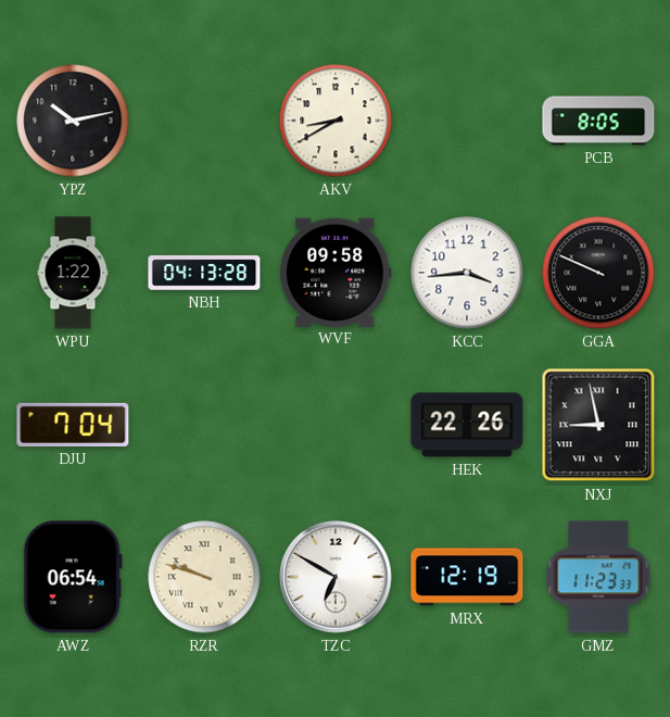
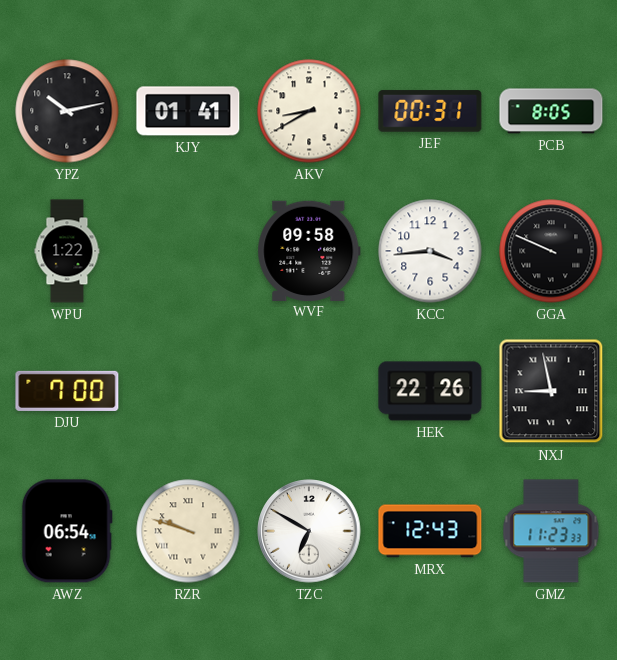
KJY: none -> 01:41 (188, 111)
JEF: none -> 00:31 (430, 111)
NBH: 04:13 -> none (204, 273)
DJU: 7:04 -> 7:00 (67, 391)
MRX: 12:19 -> 12:43 (430, 531)
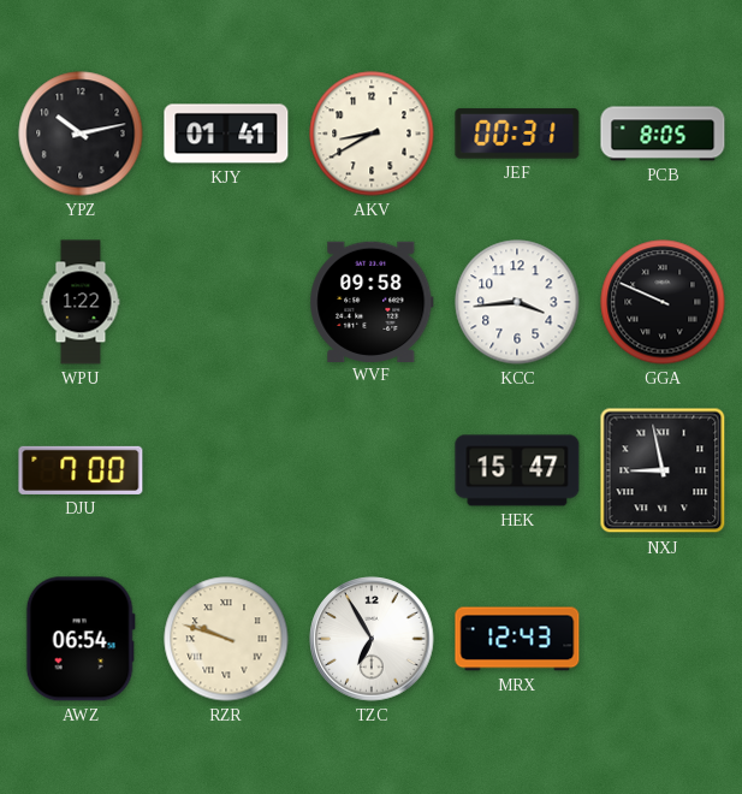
HEK: 22:26 -> 15:47 (517, 470)
TZC: 6:50 -> 6:55 (372, 639)
GMZ: 11:23 -> none (551, 531)
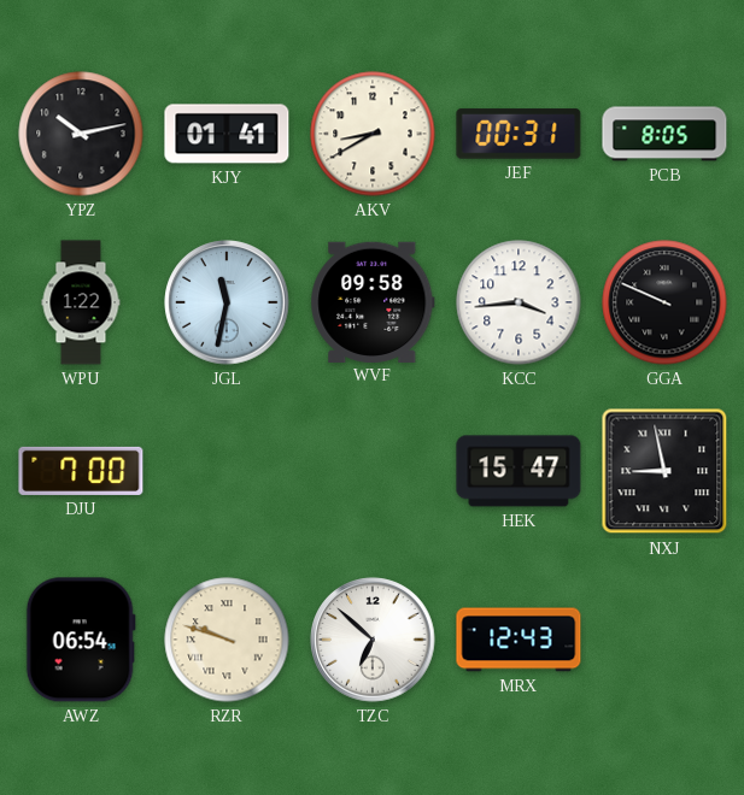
JGL: none -> 11:32 (227, 302)
TZC: 6:55 -> 6:52 (373, 640)
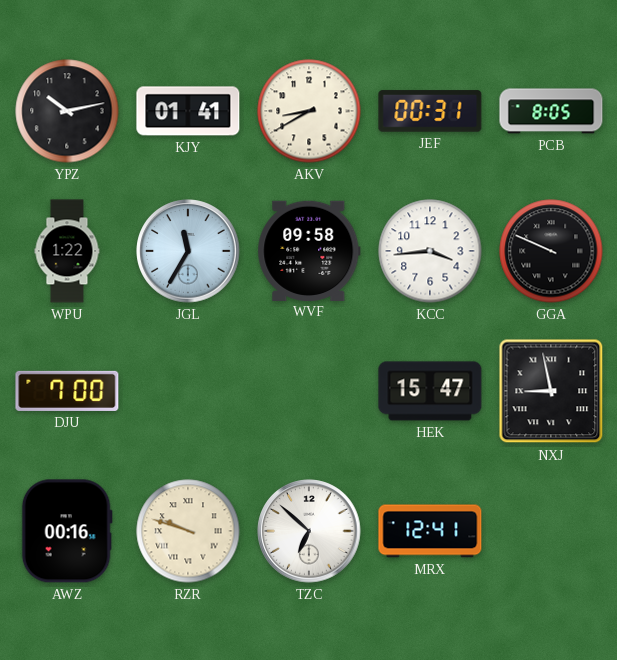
JGL: 11:32 -> 11:35 (188, 251)
AWZ: 06:54 -> 00:16 (67, 531)
MRX: 12:43 -> 12:41 (430, 531)
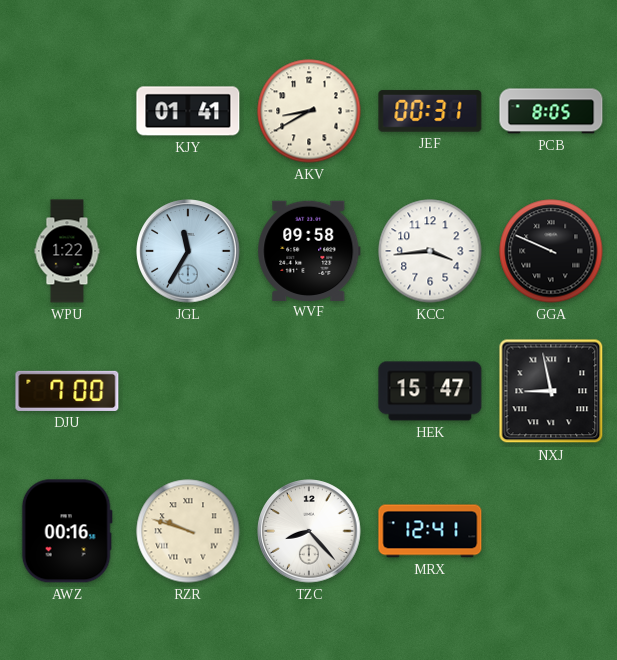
YPZ: 10:13 -> none (67, 111)
TZC: 6:52 -> 8:23 (309, 531)
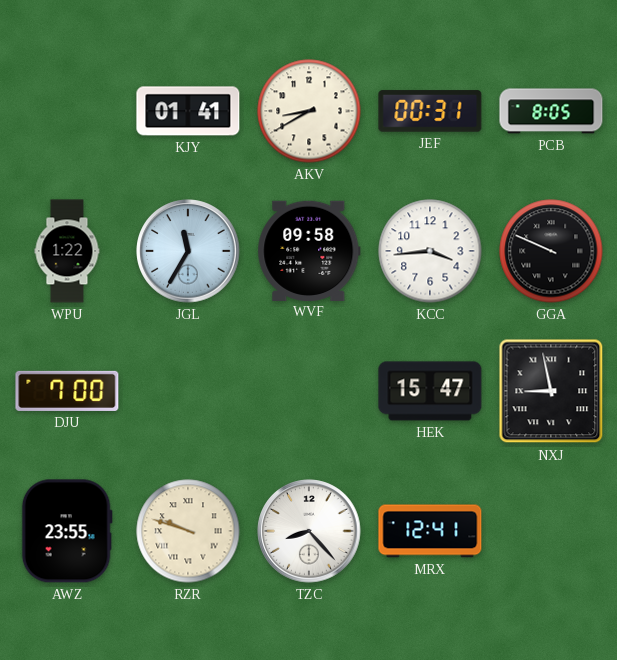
AWZ: 00:16 -> 23:55 (67, 531)
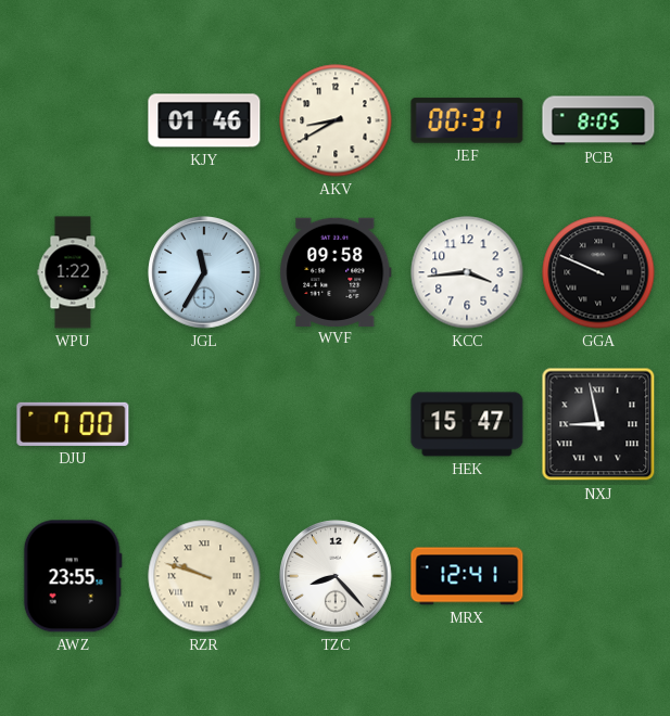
KJY: 01:41 -> 01:46 (204, 120)
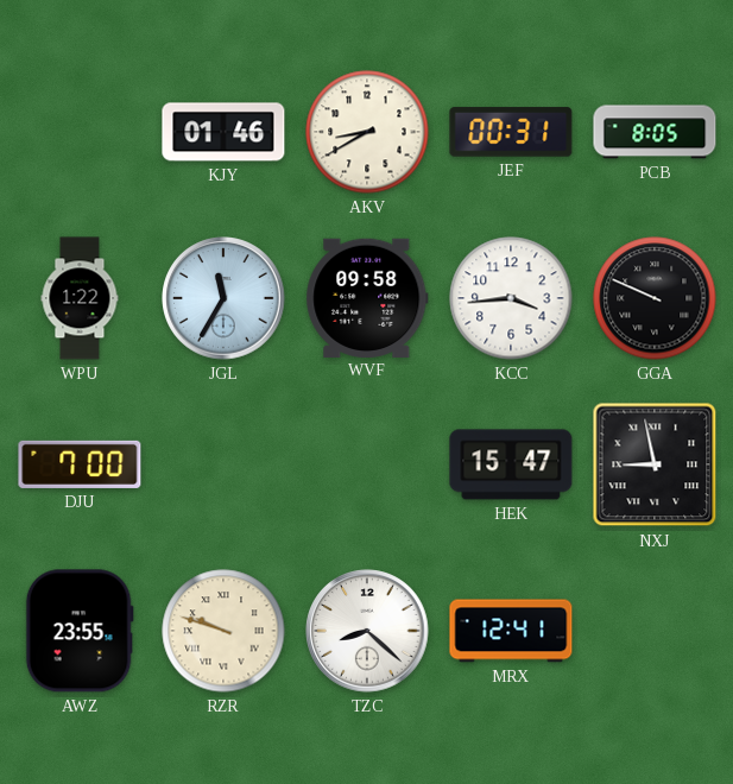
TZC: 8:23 -> 8:22 (367, 631)
